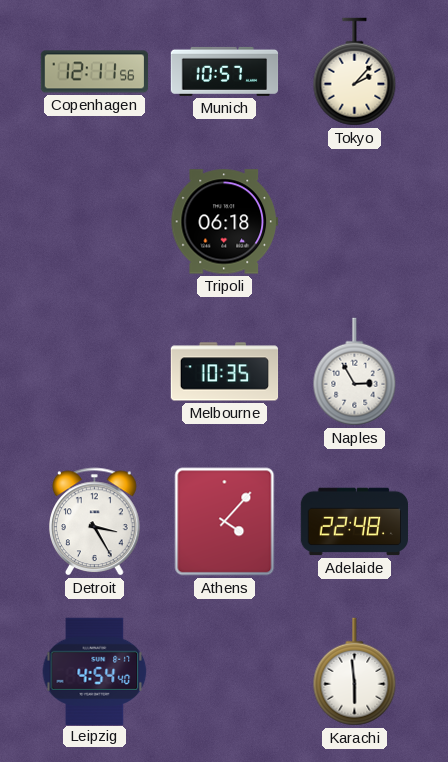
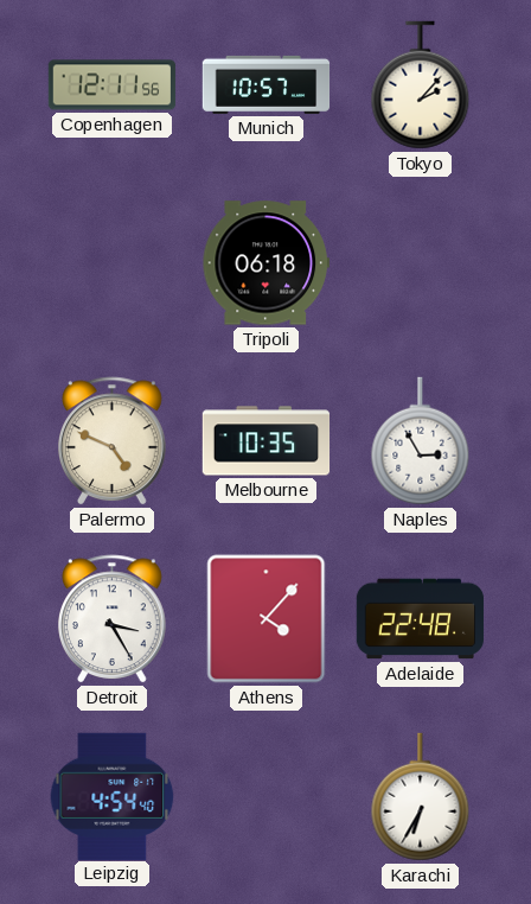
Palermo: none -> 4:49 (113, 441)
Karachi: 5:59 -> 6:35 (421, 797)
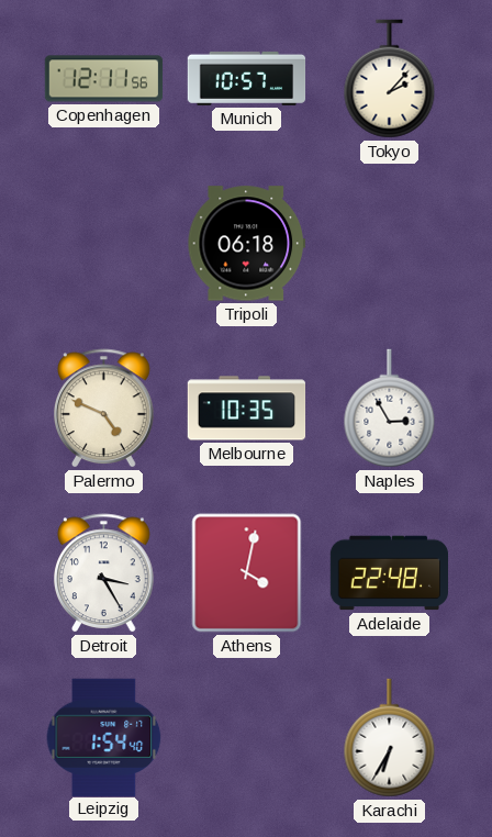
Athens: 4:07 -> 4:02 (247, 573)
Leipzig: 4:54 -> 1:54 (104, 737)
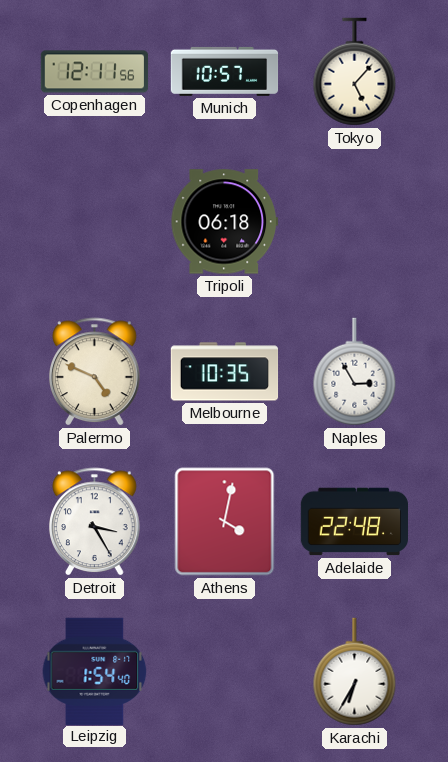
Tokyo: 2:07 -> 5:07 (355, 72)
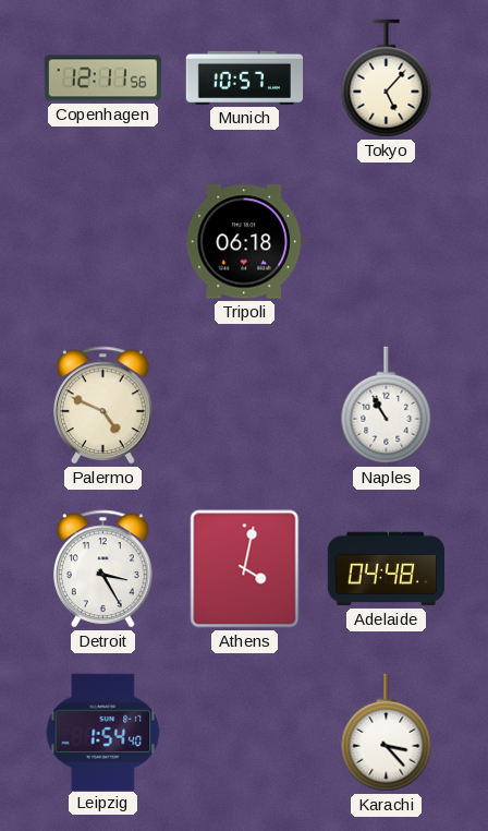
Melbourne: 10:35 -> none (225, 372)
Naples: 2:55 -> 10:55 (387, 406)
Adelaide: 22:48 -> 04:48 (387, 569)
Karachi: 6:35 -> 3:23 (387, 733)
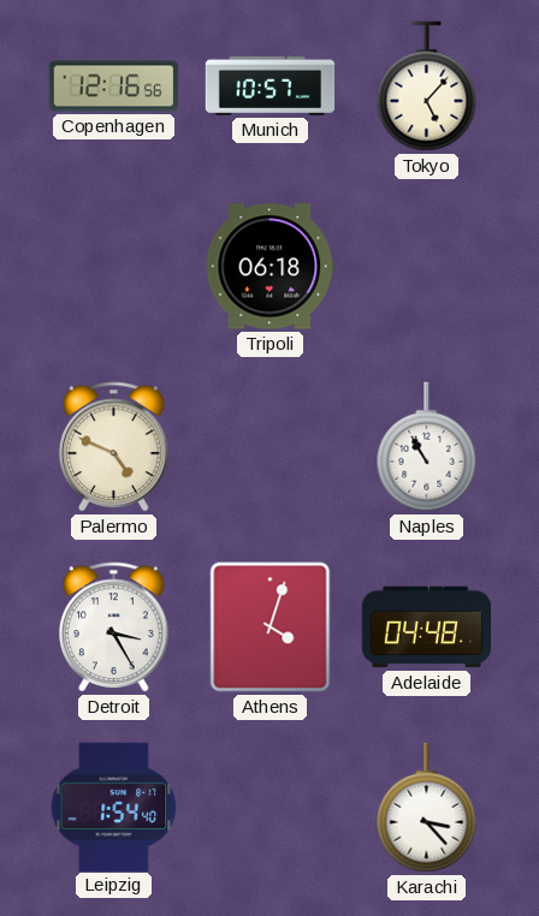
Copenhagen: 12:11 -> 12:16 (114, 87)
Athens: 4:02 -> 4:03 (271, 627)
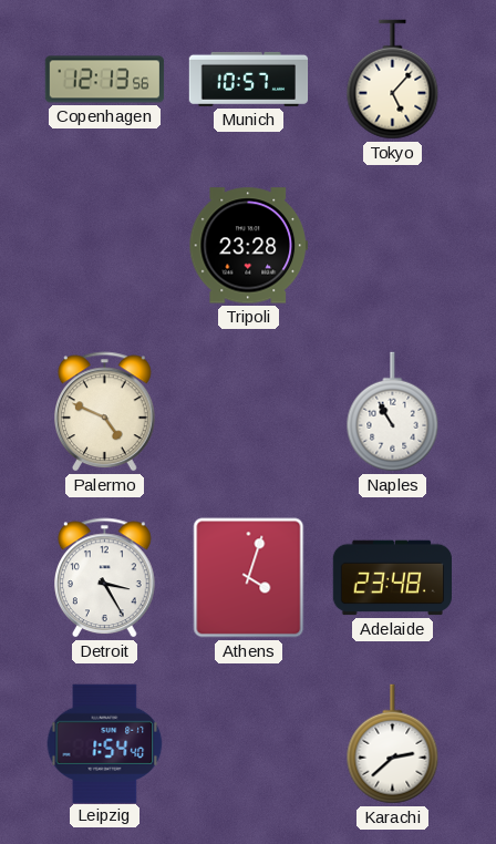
Copenhagen: 12:16 -> 12:13 (105, 80)
Tripoli: 06:18 -> 23:28 (248, 246)
Adelaide: 04:48 -> 23:48 (393, 578)
Karachi: 3:23 -> 2:38 (393, 744)
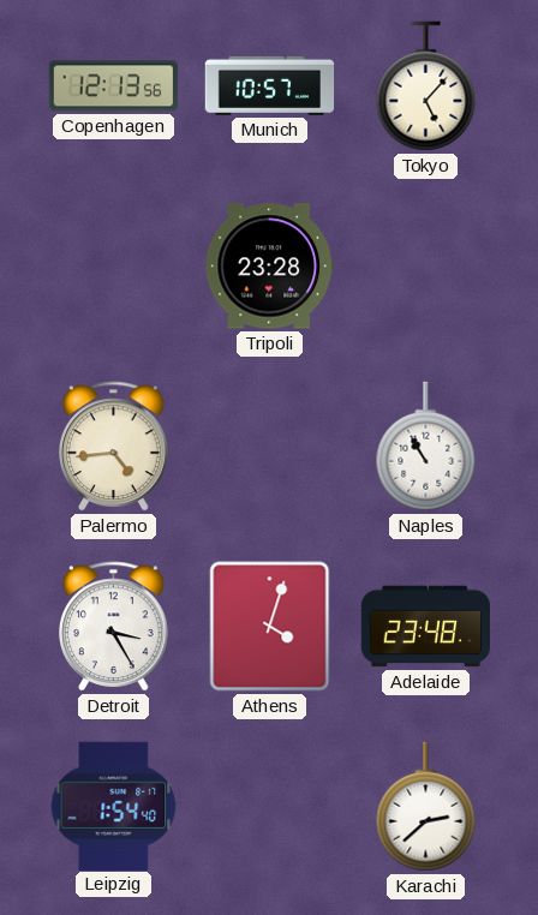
Palermo: 4:49 -> 4:44 (114, 447)
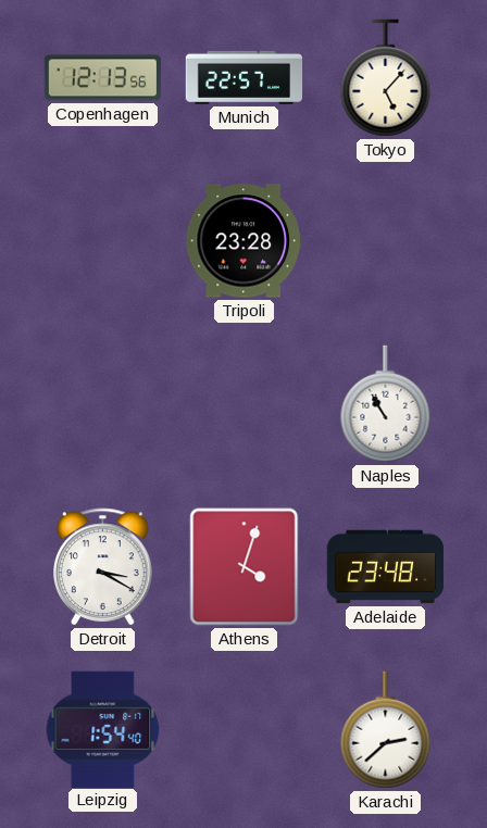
Munich: 10:57 -> 22:57 (245, 77)
Palermo: 4:44 -> none (114, 447)
Detroit: 3:25 -> 3:20 (103, 567)
